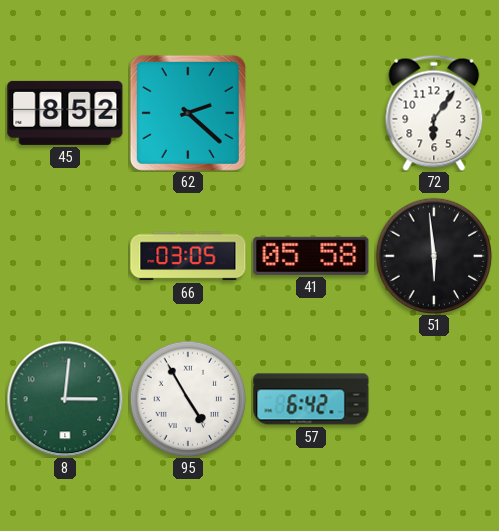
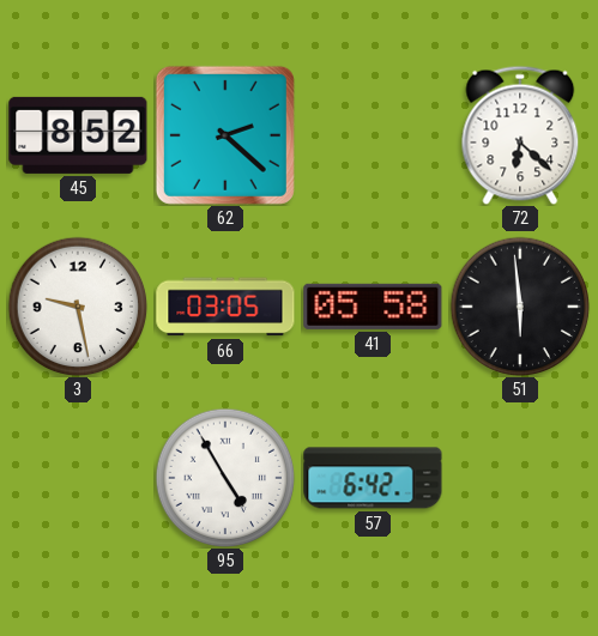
72: 6:06 -> 6:22 (520, 135)
3: none -> 9:28 (78, 307)
8: 3:01 -> none (65, 399)
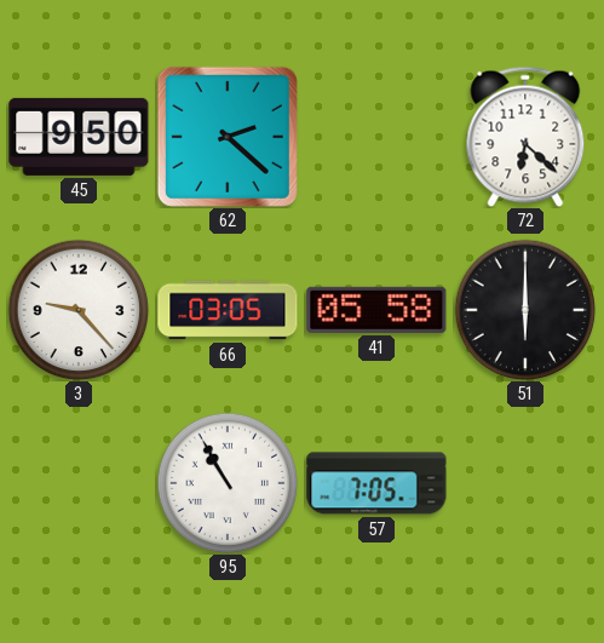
45: 8:52 -> 9:50 (79, 137)
3: 9:28 -> 9:23 (79, 310)
51: 5:59 -> 6:00 (525, 310)
95: 4:55 -> 10:55 (228, 483)
57: 6:42 -> 7:05 (376, 483)
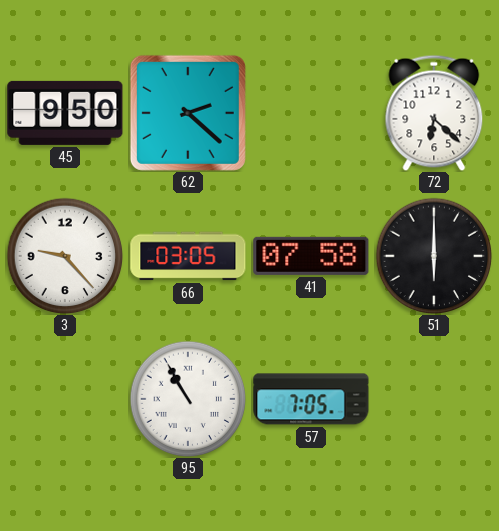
41: 05:58 -> 07:58 (311, 256)
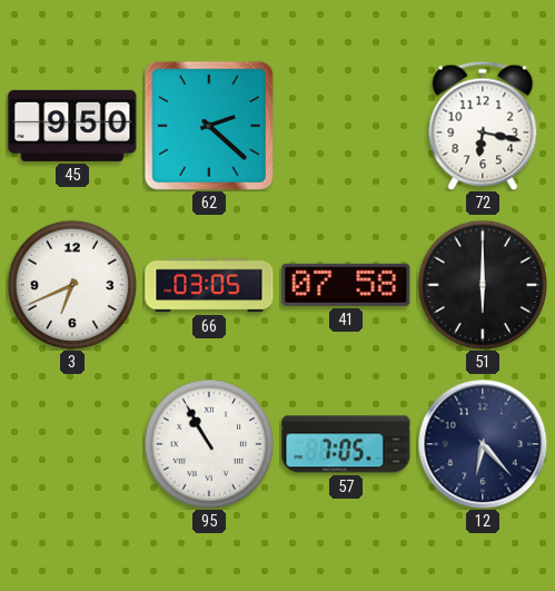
72: 6:22 -> 6:17 (483, 126)
3: 9:23 -> 6:41 (72, 285)
12: none -> 6:23 (483, 444)
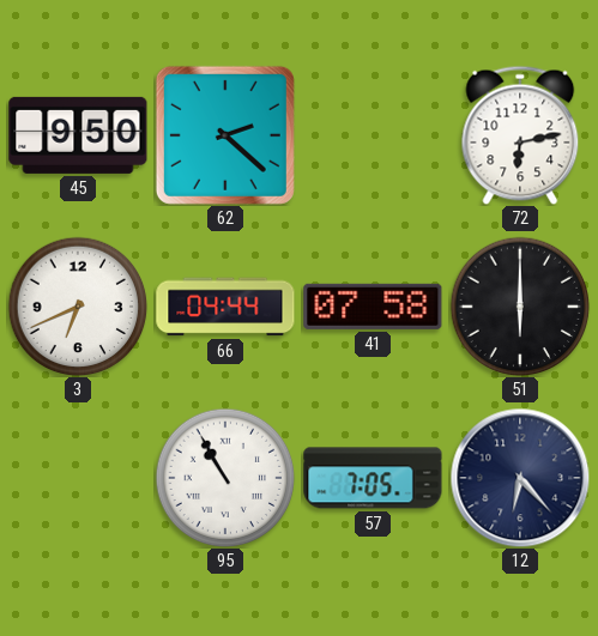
72: 6:17 -> 6:13 (520, 135)
66: 03:05 -> 04:44 (225, 307)
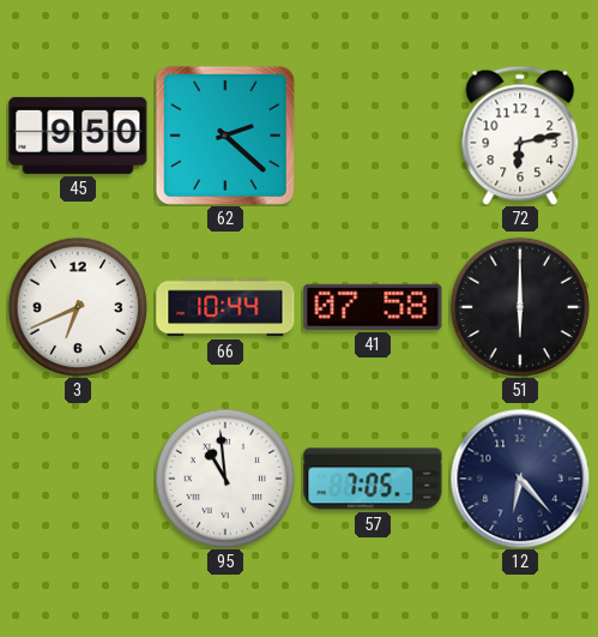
66: 04:44 -> 10:44 (225, 307)
95: 10:55 -> 10:59 (225, 479)
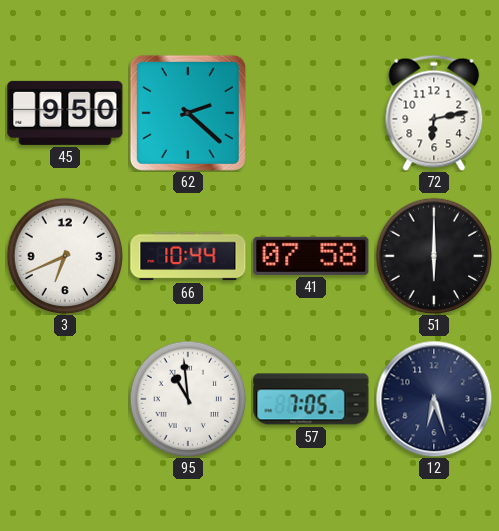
12: 6:23 -> 6:27 (434, 399)
